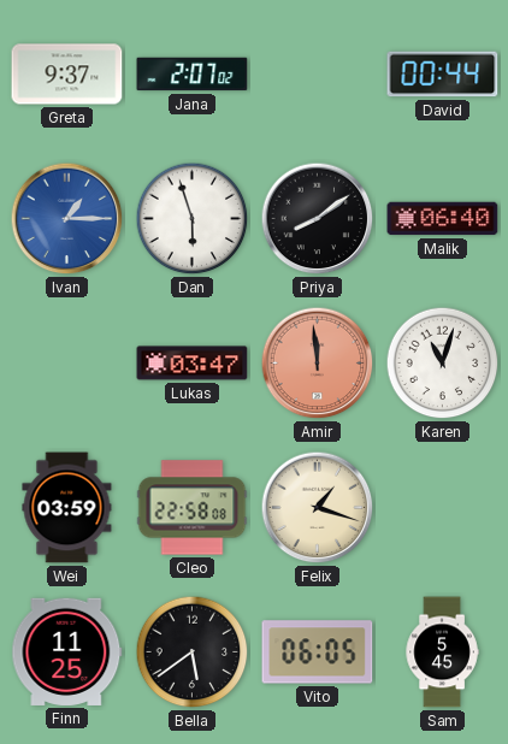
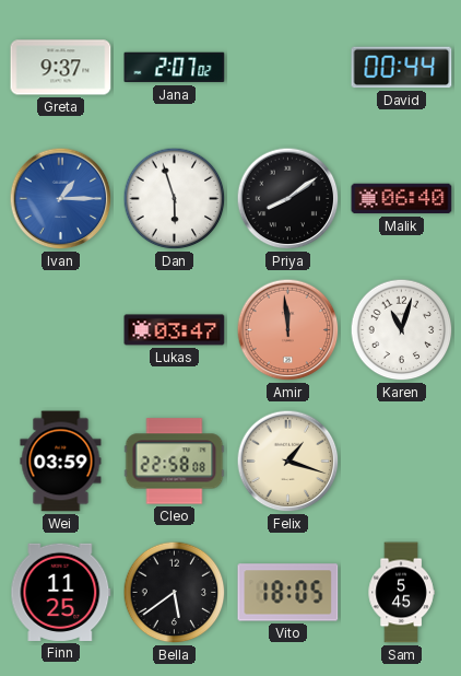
Vito: 06:05 -> 18:05 (288, 593)
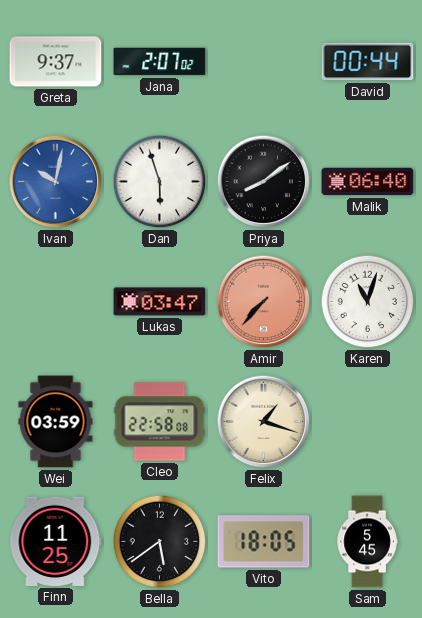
Ivan: 1:15 -> 10:02 (56, 182)
Amir: 11:59 -> 7:37 (264, 302)
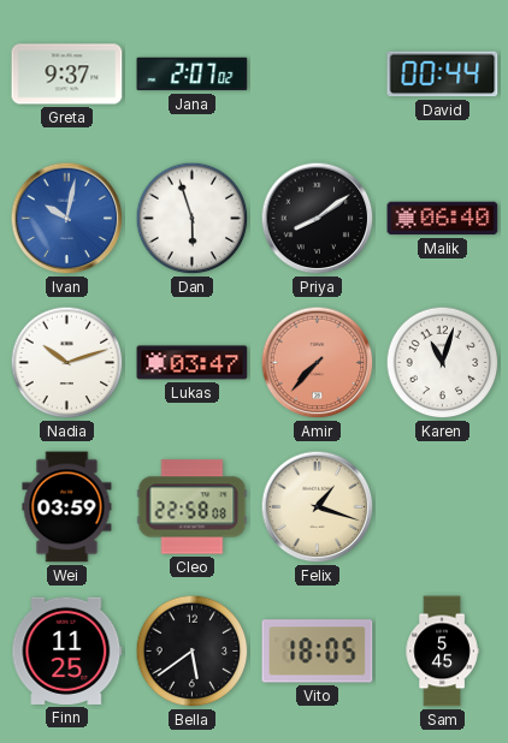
Nadia: none -> 10:12 (67, 363)
